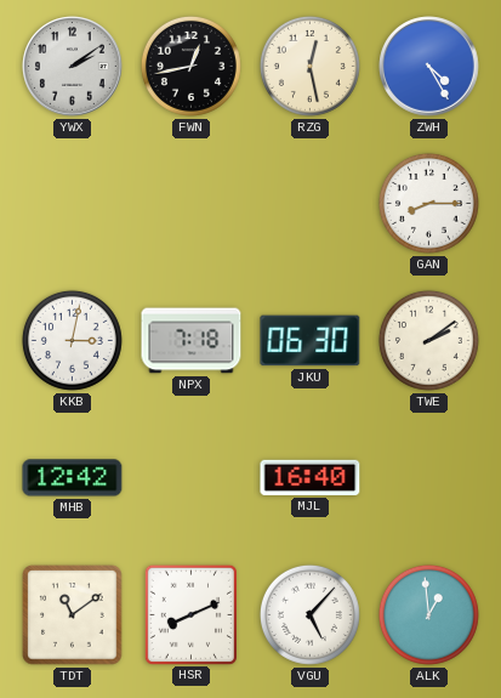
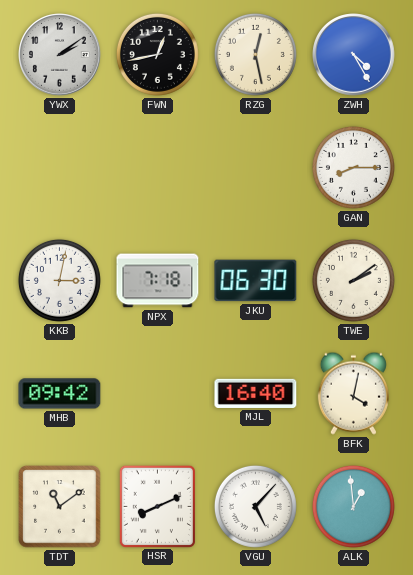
MHB: 12:42 -> 09:42 (60, 394)
BFK: none -> 4:02 (353, 393)
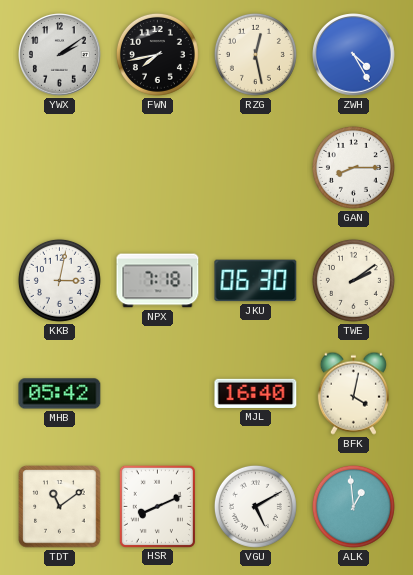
FWN: 12:43 -> 7:43 (157, 54)
MHB: 09:42 -> 05:42 (60, 394)
VGU: 5:07 -> 5:10 (255, 506)
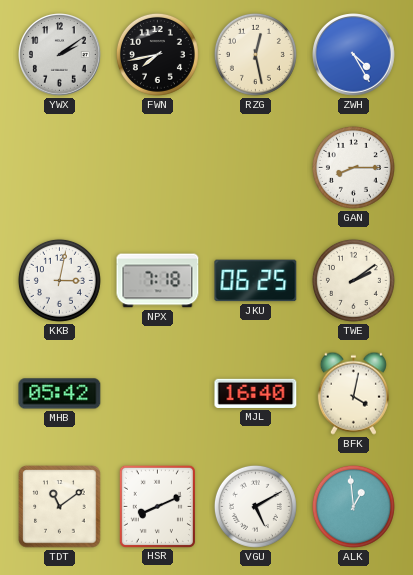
JKU: 06:30 -> 06:25 (256, 281)
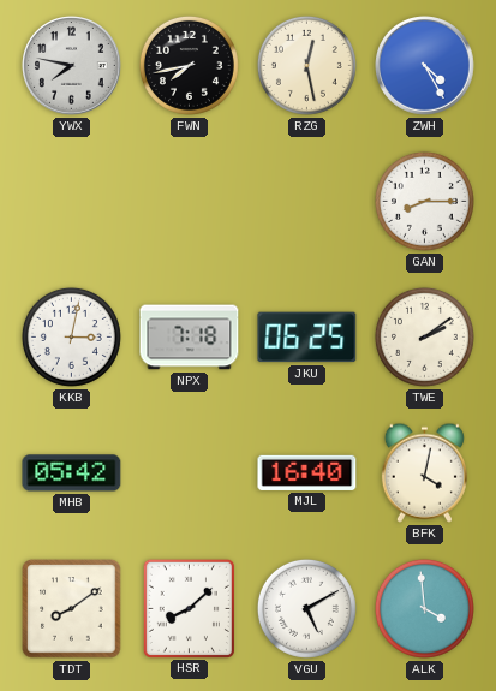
YWX: 2:09 -> 7:47 (72, 66)
TDT: 11:09 -> 8:09 (72, 609)
HSR: 8:11 -> 8:08 (189, 608)
ALK: 12:59 -> 3:59 (424, 608)
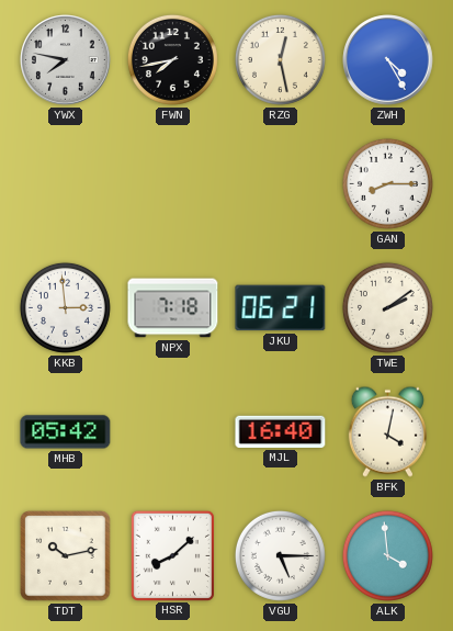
KKB: 3:02 -> 2:59 (65, 307)
JKU: 06:25 -> 06:21 (281, 308)
TDT: 8:09 -> 10:13 (66, 556)
VGU: 5:10 -> 5:15 (280, 555)
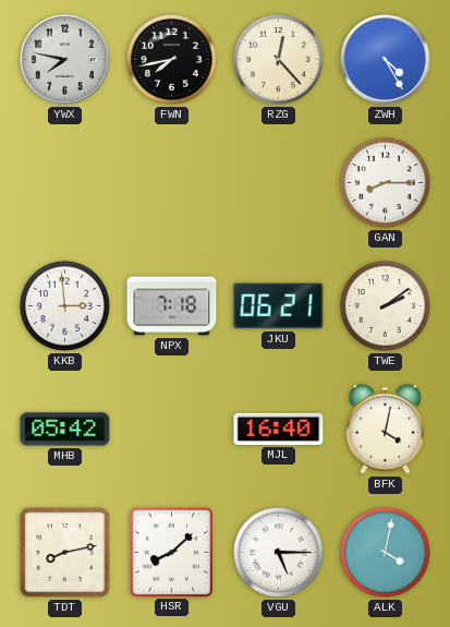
RZG: 12:28 -> 12:23 (278, 59)
TDT: 10:13 -> 8:13 (65, 553)
ALK: 3:59 -> 4:02 (385, 552)
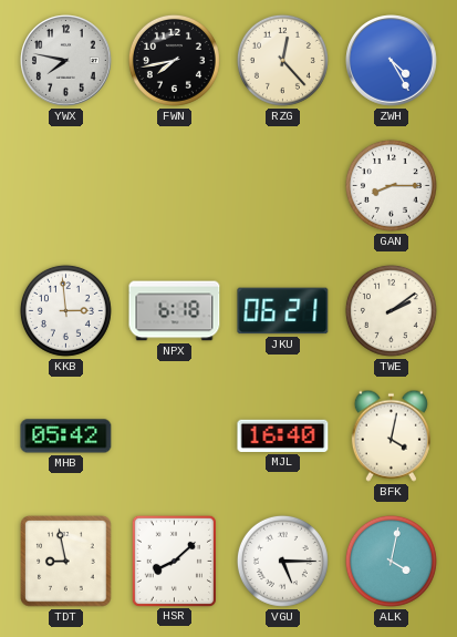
NPX: 7:18 -> 6:18 (175, 311)
TDT: 8:13 -> 8:58 (66, 562)
